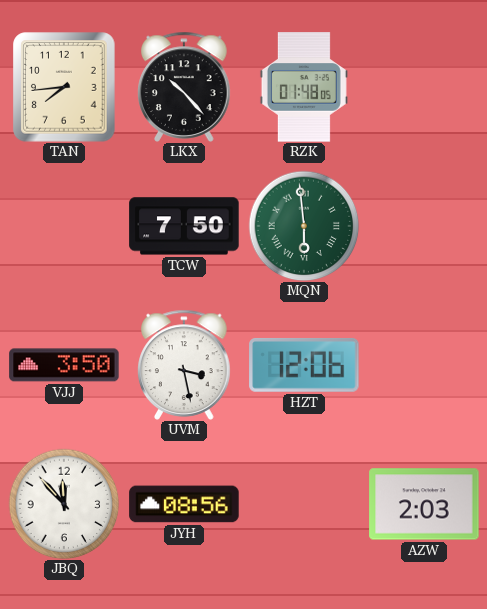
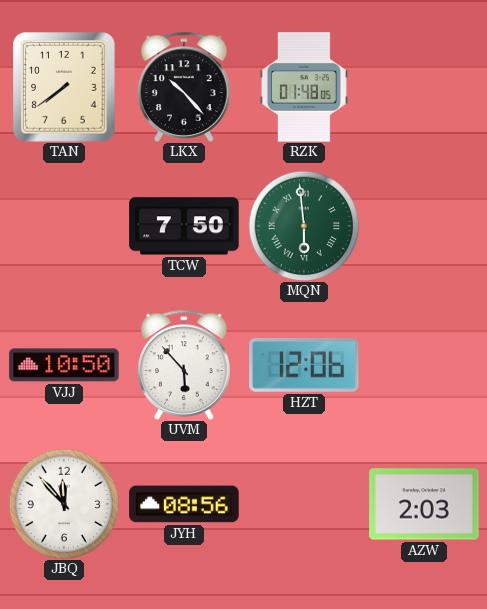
TAN: 7:44 -> 7:39 (64, 87)
VJJ: 3:50 -> 10:50 (64, 365)
UVM: 3:28 -> 5:53 (184, 365)
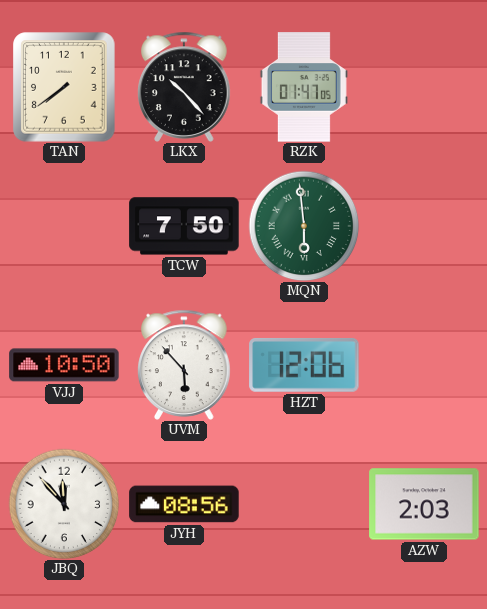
RZK: 01:48 -> 01:47 (304, 87)
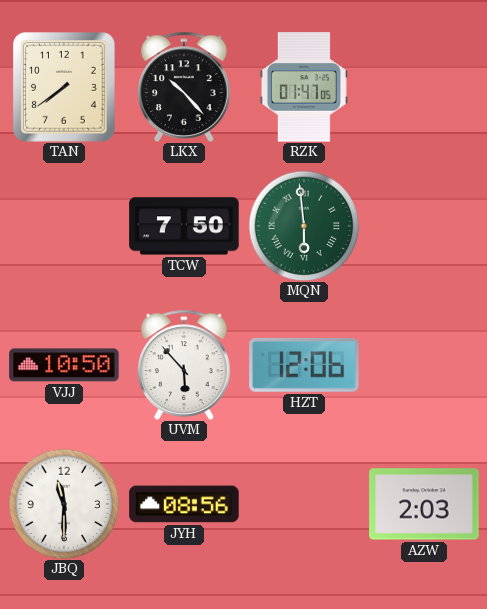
JBQ: 11:53 -> 11:30 (64, 504)
